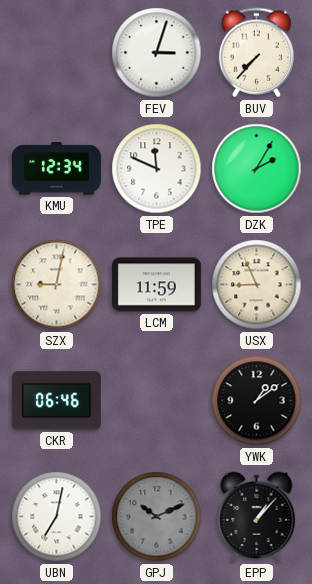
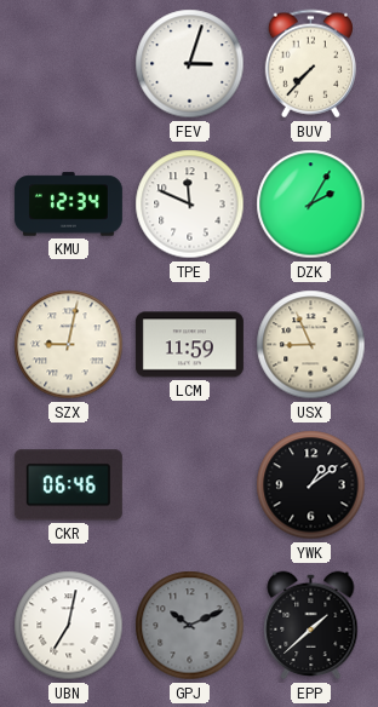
EPP: 1:07 -> 1:38 (311, 626)
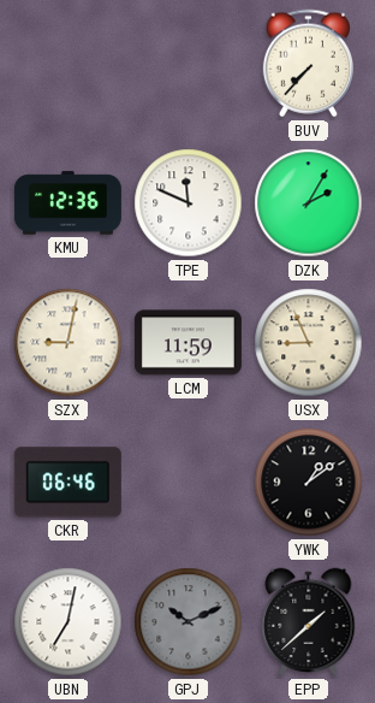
FEV: 3:03 -> none (190, 64)
KMU: 12:34 -> 12:36 (67, 203)
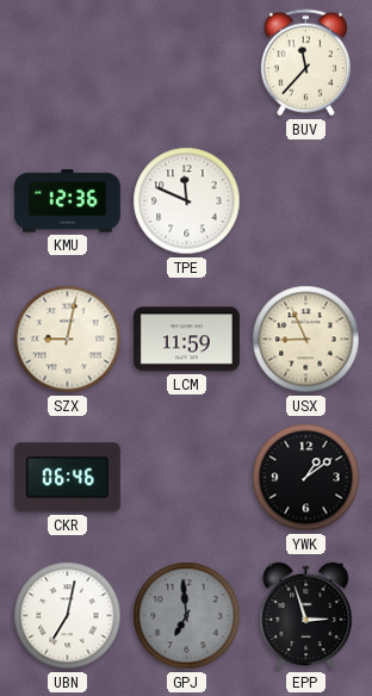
BUV: 7:37 -> 11:37 (305, 63)
DZK: 2:05 -> none (309, 203)
GPJ: 10:11 -> 6:59 (187, 616)
EPP: 1:38 -> 2:57 (306, 616)
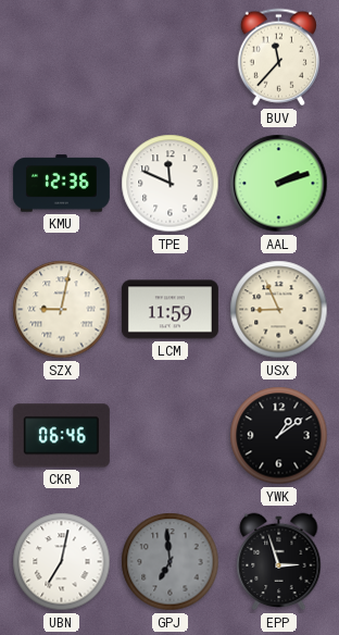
AAL: none -> 2:12 (279, 184)
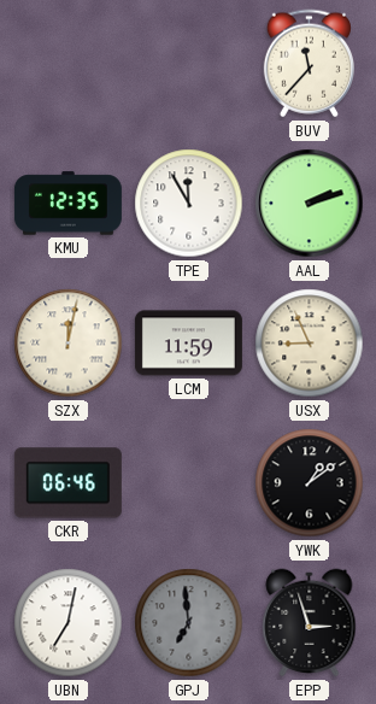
KMU: 12:36 -> 12:35 (67, 204)
TPE: 11:49 -> 11:55 (189, 204)
SZX: 9:02 -> 12:02 (69, 344)
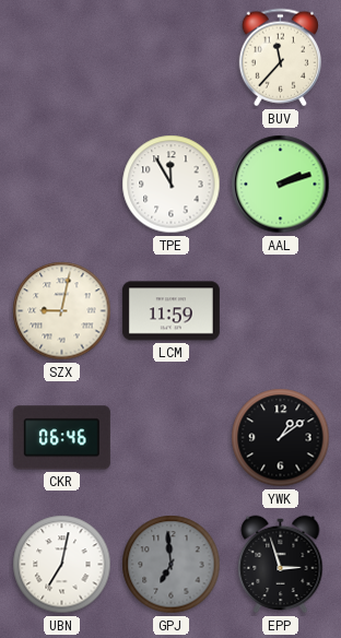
KMU: 12:35 -> none (67, 204)
SZX: 12:02 -> 9:02 (62, 311)
USX: 8:56 -> none (310, 344)
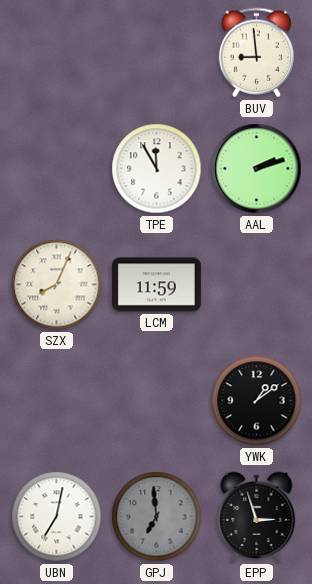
BUV: 11:37 -> 8:59 (256, 53)
SZX: 9:02 -> 8:04 (57, 285)
CKR: 06:46 -> none (61, 438)
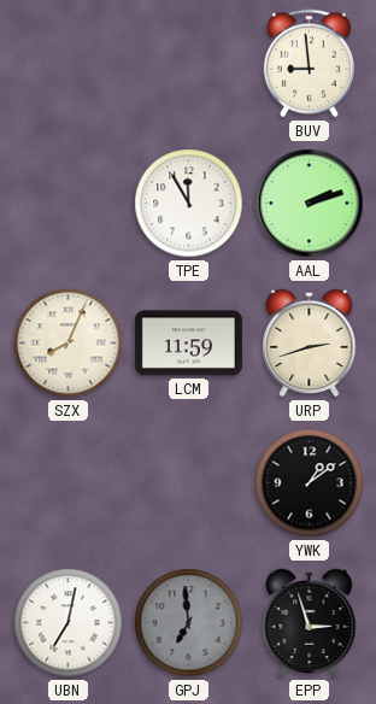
URP: none -> 2:42 (310, 344)
